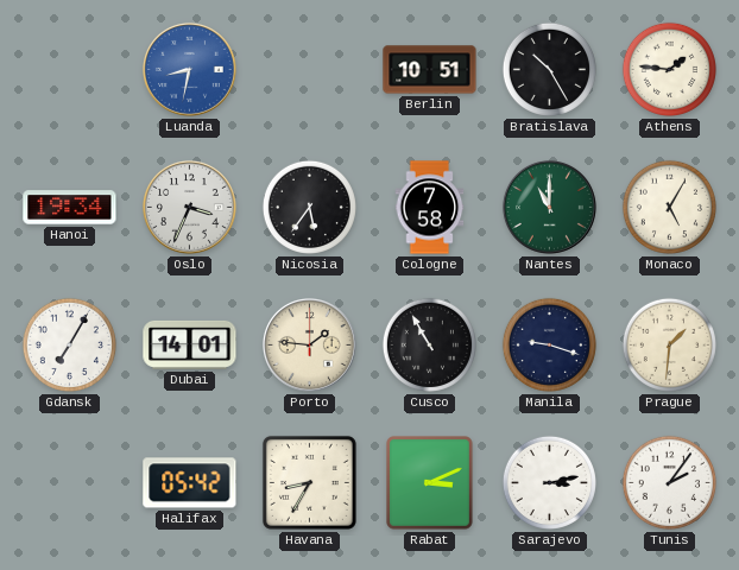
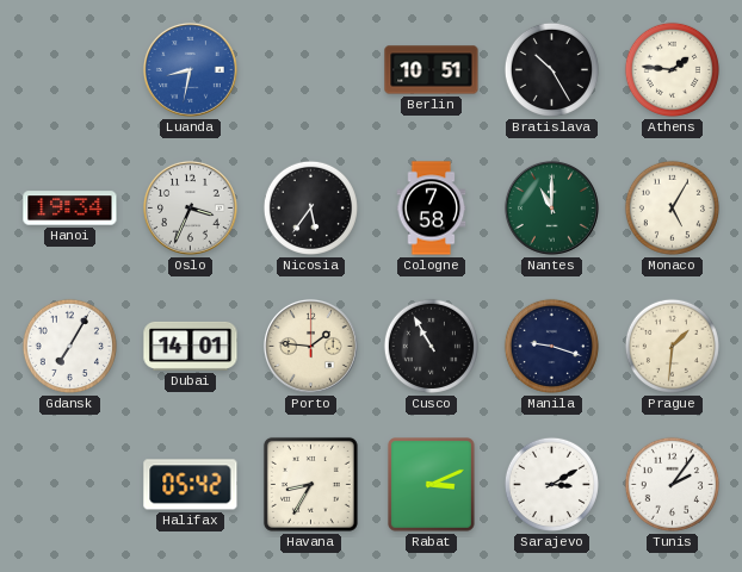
Sarajevo: 3:13 -> 3:10 (551, 484)
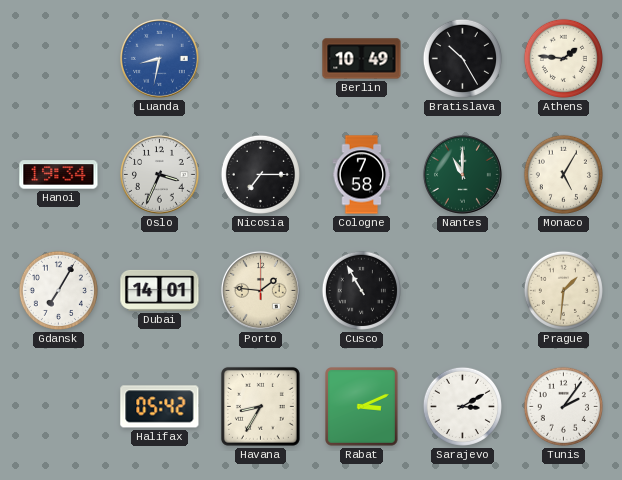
Berlin: 10:51 -> 10:49 (362, 59)
Nicosia: 5:36 -> 7:15 (260, 174)
Manila: 9:18 -> none (551, 346)
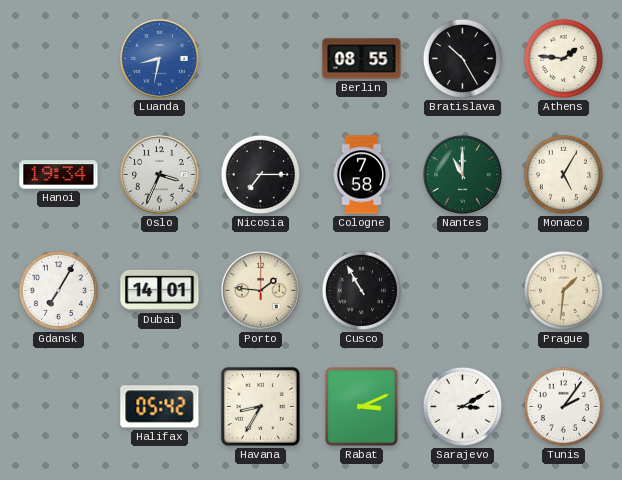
Berlin: 10:49 -> 08:55 (362, 59)
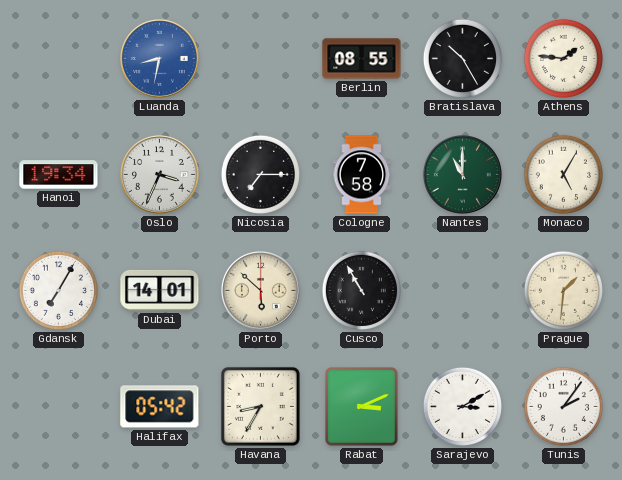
Porto: 1:46 -> 5:52 (260, 290)
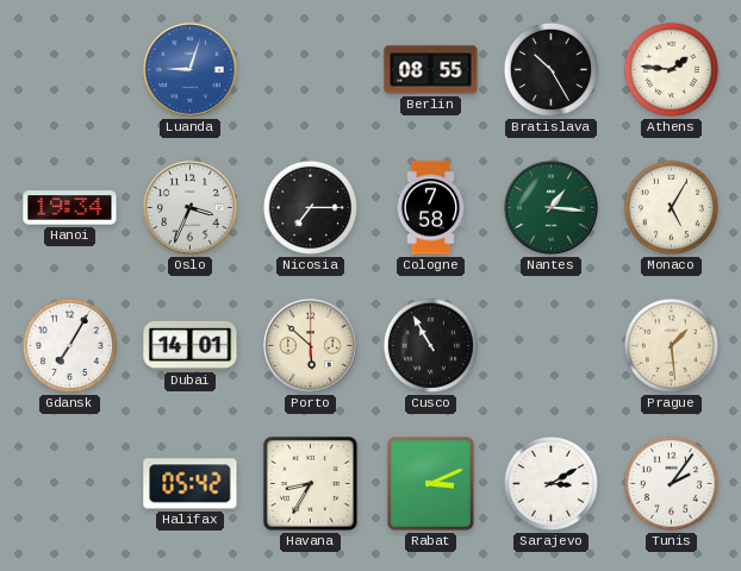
Luanda: 8:32 -> 9:03 (189, 69)
Nantes: 11:00 -> 1:16 (550, 207)
Prague: 1:31 -> 1:29 (671, 345)
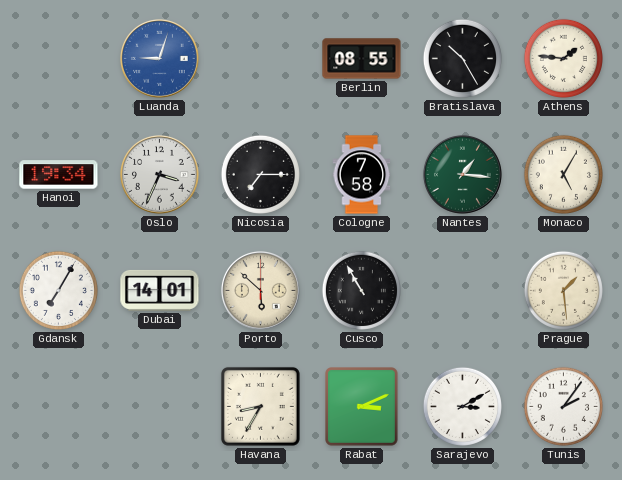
Halifax: 05:42 -> none (191, 484)
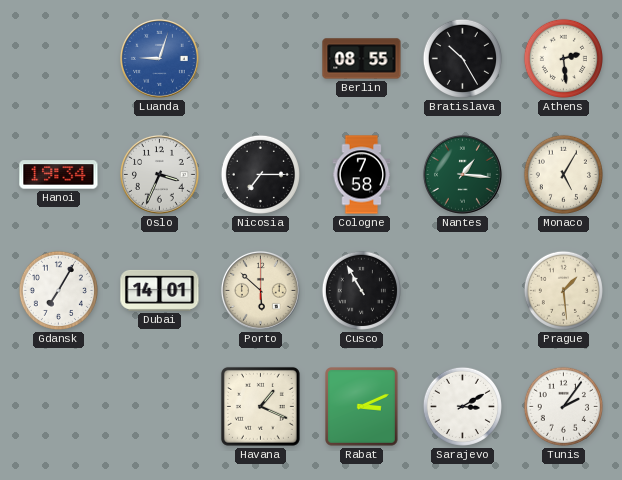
Athens: 1:46 -> 2:29 (563, 58)
Havana: 8:35 -> 1:19 (260, 406)
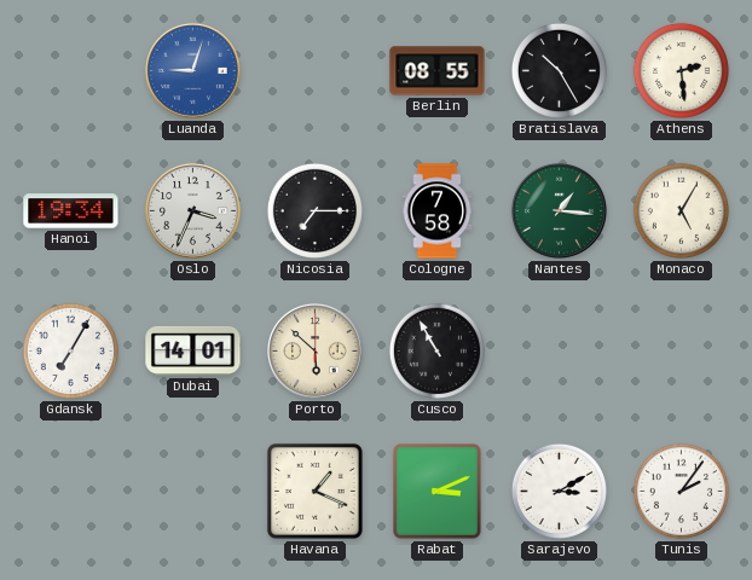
Prague: 1:29 -> none (563, 290)
